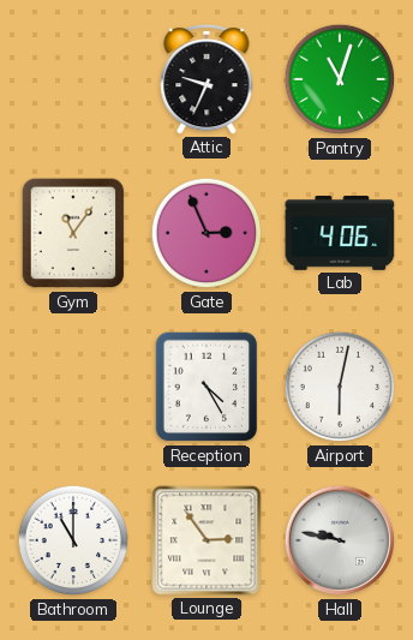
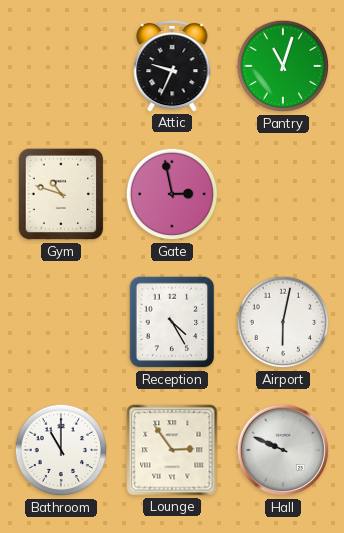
Gym: 11:06 -> 10:48 (61, 194)
Gate: 2:56 -> 2:58 (172, 194)
Lab: 4:06 -> none (340, 234)
Hall: 9:47 -> 9:49 (283, 450)
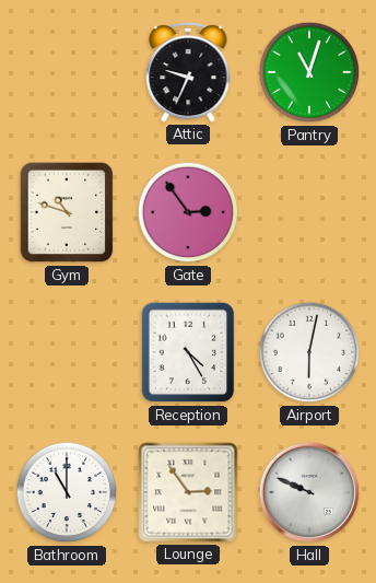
Gate: 2:58 -> 2:54 (188, 212)
